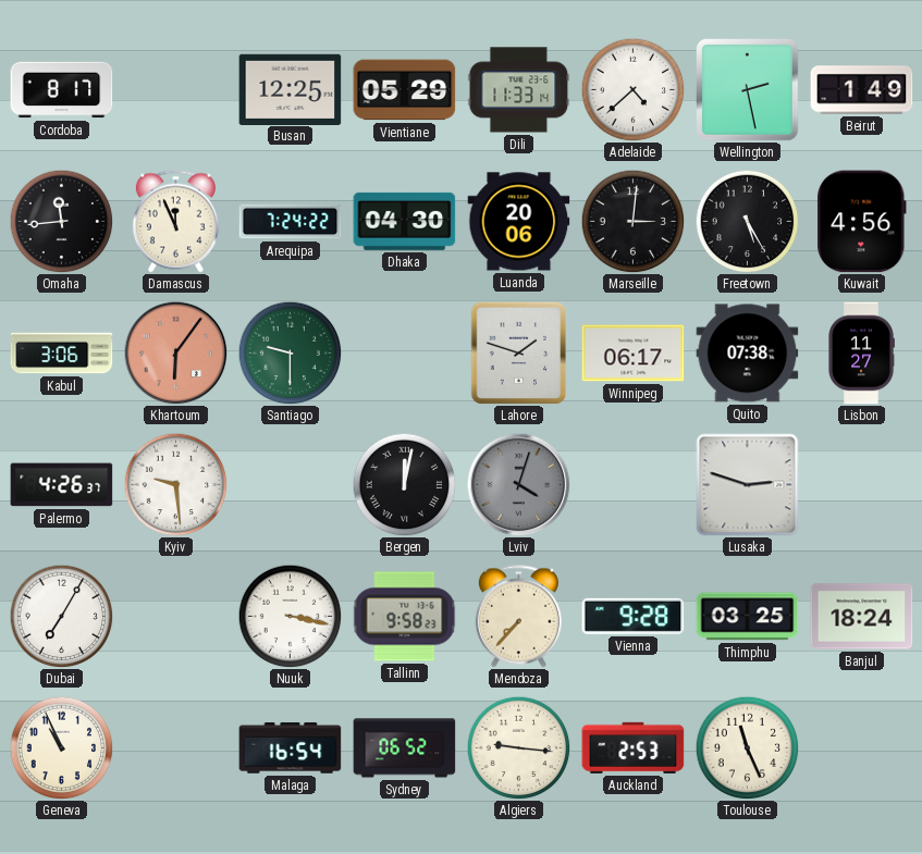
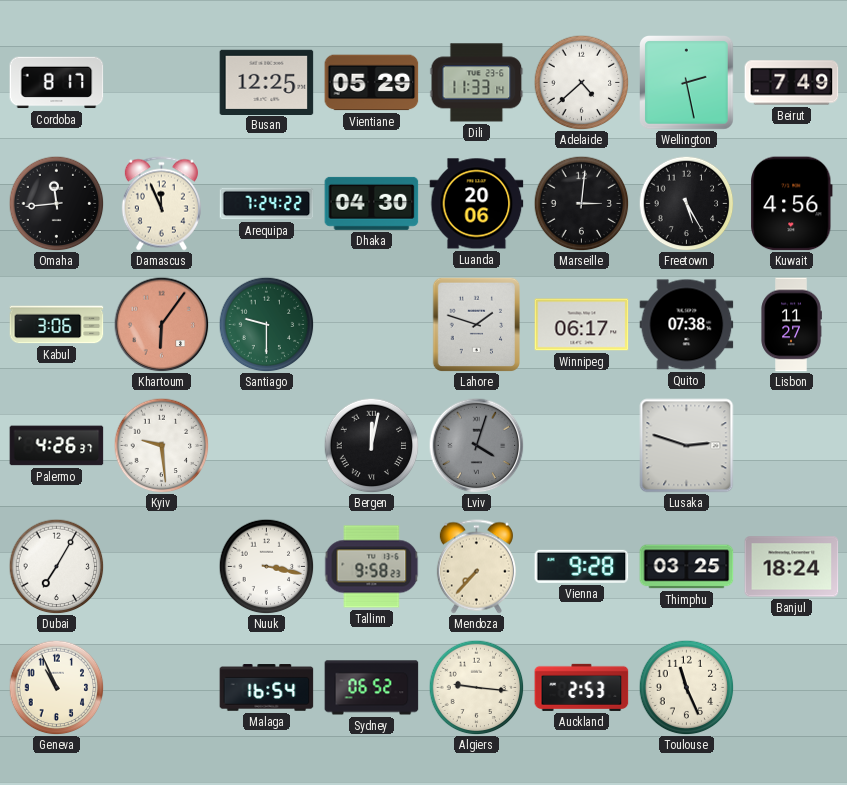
Beirut: 1:49 -> 7:49 (792, 83)
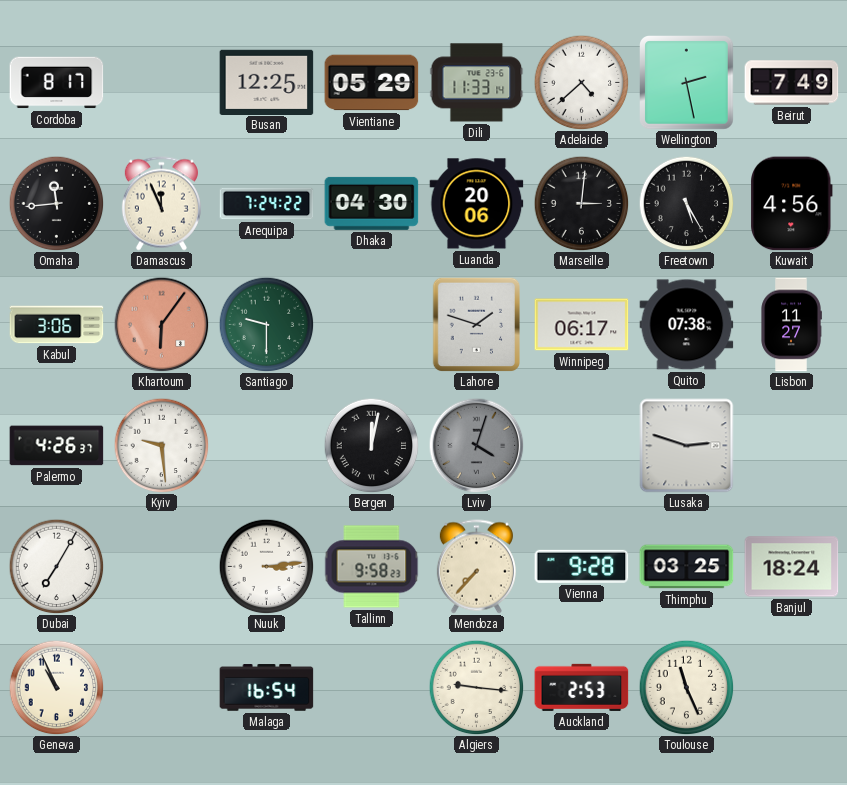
Nuuk: 3:17 -> 3:14 (266, 566)
Sydney: 06:52 -> none (372, 688)
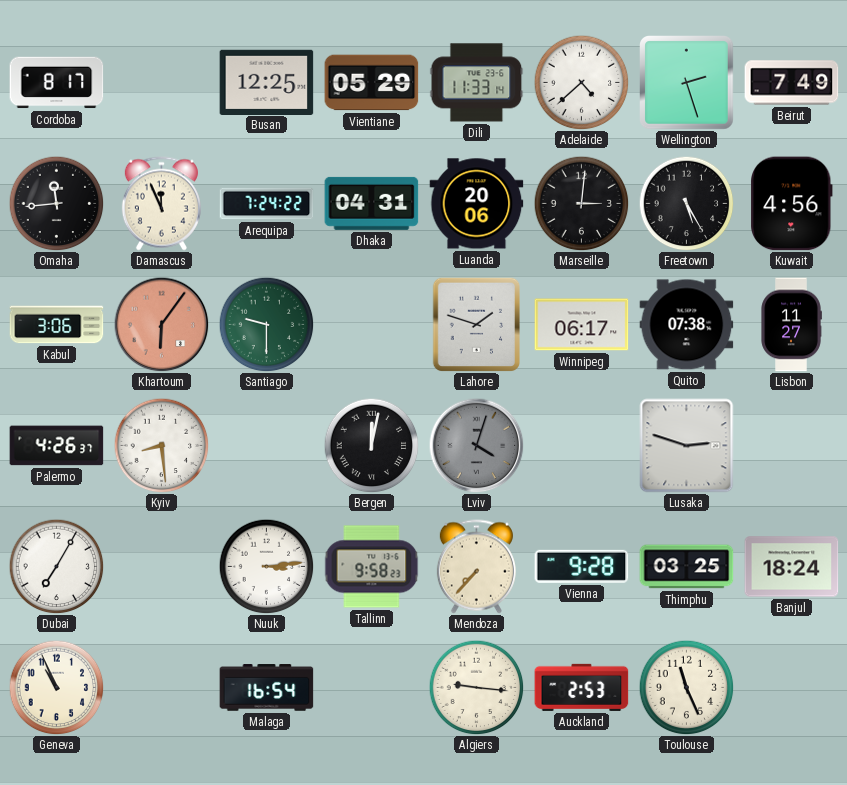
Wellington: 2:28 -> 2:27 (687, 83)
Dhaka: 04:30 -> 04:31 (372, 203)
Kyiv: 9:29 -> 8:29 (161, 445)
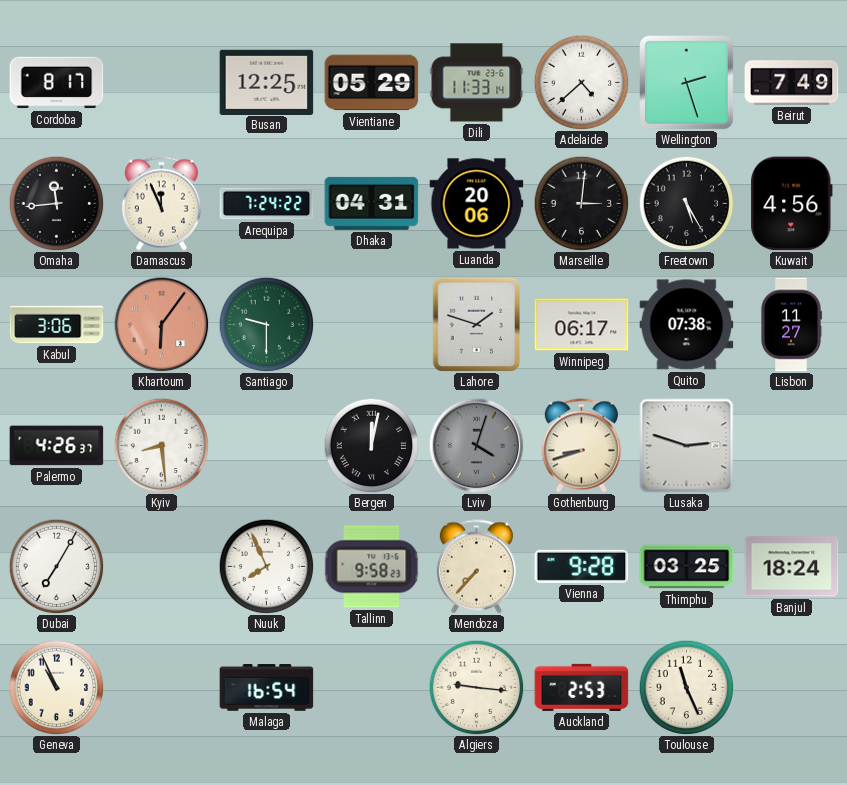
Gothenburg: none -> 8:42 (581, 446)
Nuuk: 3:14 -> 7:56 (266, 566)
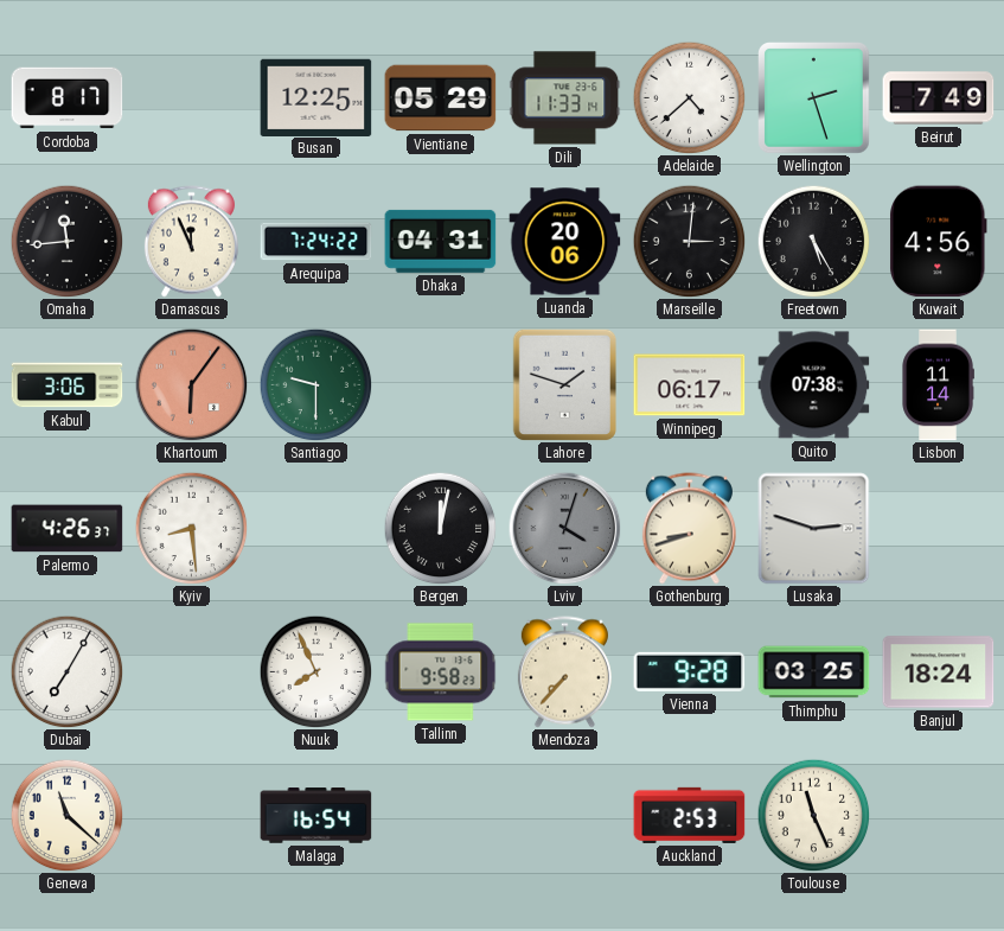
Lisbon: 11:27 -> 11:14 (938, 385)
Geneva: 10:56 -> 11:22 (66, 815)
Algiers: 9:16 -> none (476, 687)
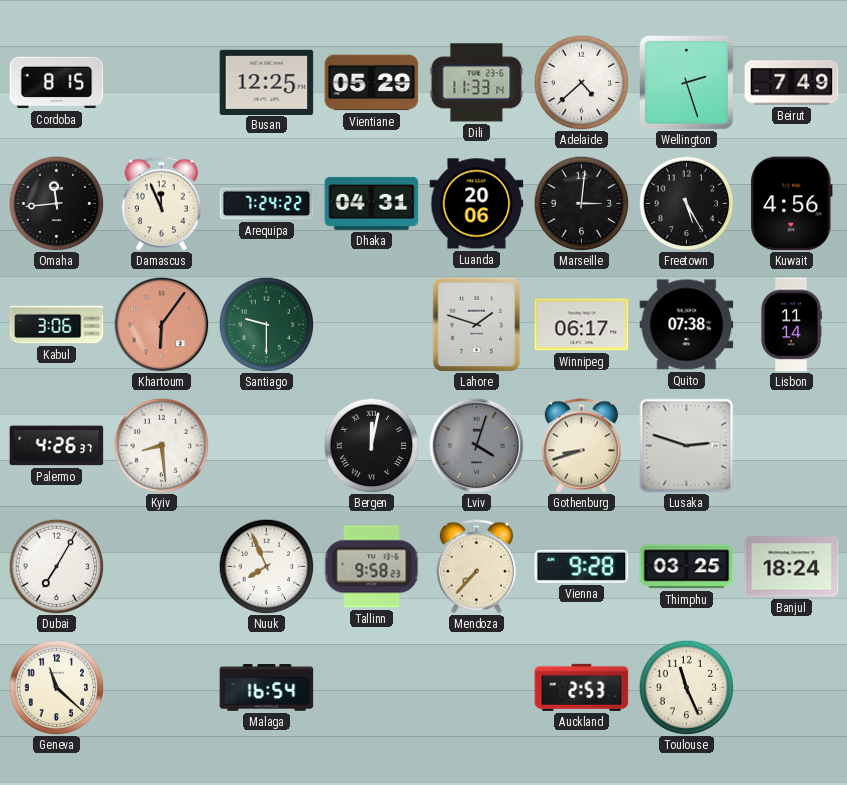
Cordoba: 8:17 -> 8:15 (57, 83)
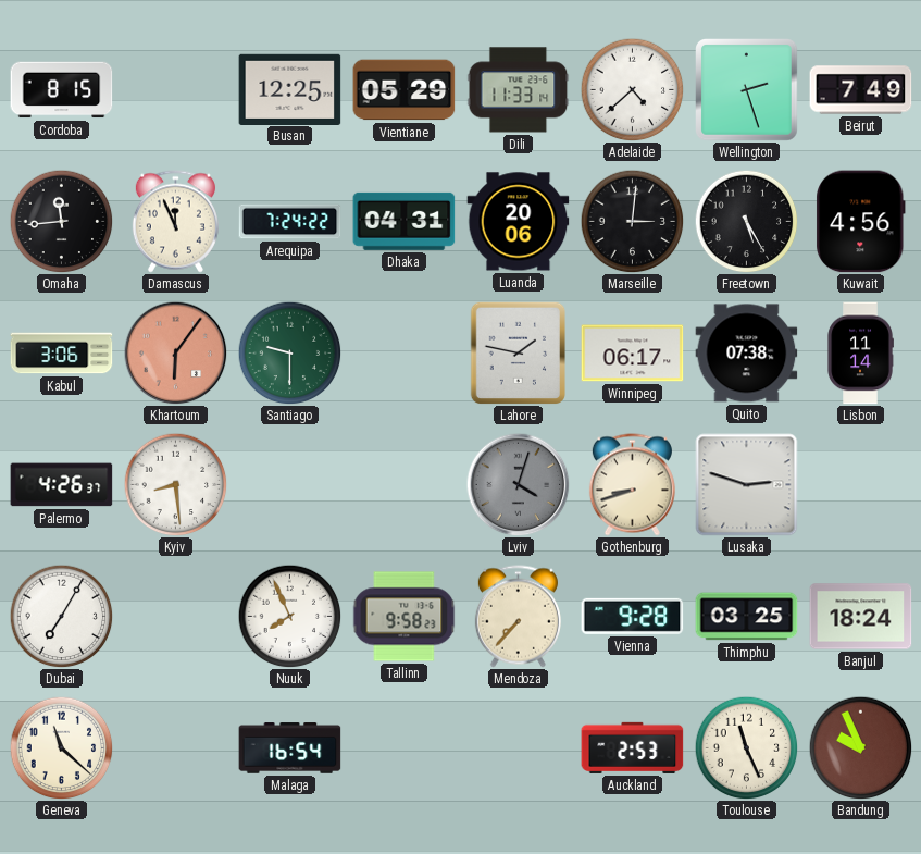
Lahore: 1:48 -> 1:47 (518, 352)
Bergen: 12:02 -> none (371, 445)
Bandung: none -> 9:56 (860, 747)
